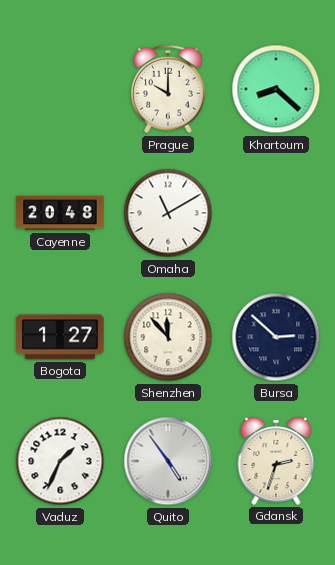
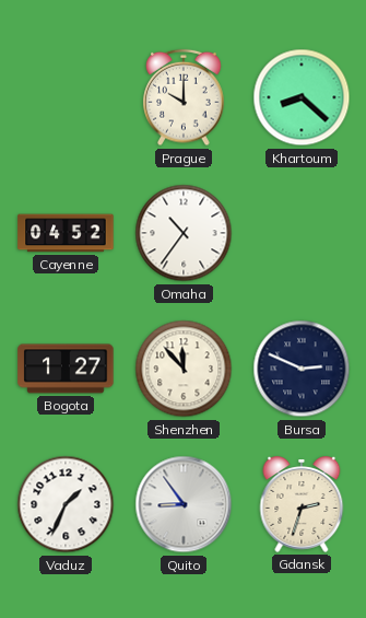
Cayenne: 20:48 -> 04:52 (66, 233)
Omaha: 11:10 -> 10:36 (184, 233)
Bursa: 2:52 -> 2:49 (302, 369)
Quito: 4:54 -> 8:54 (184, 504)
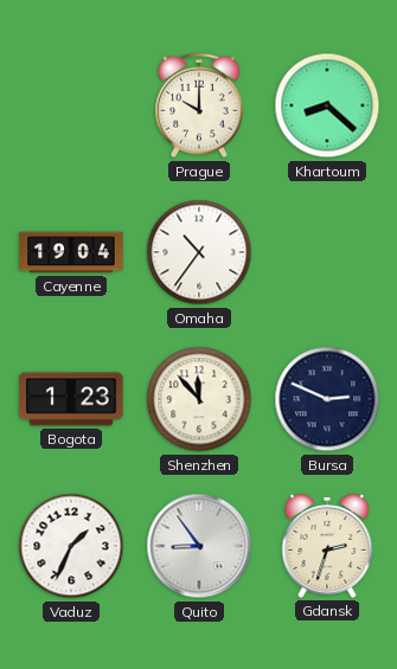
Cayenne: 04:52 -> 19:04 (71, 252)
Bogota: 1:27 -> 1:23 (71, 399)
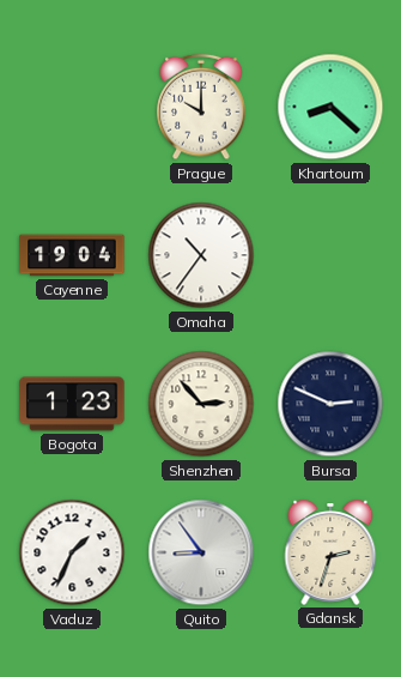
Shenzhen: 11:53 -> 2:53 (201, 404)
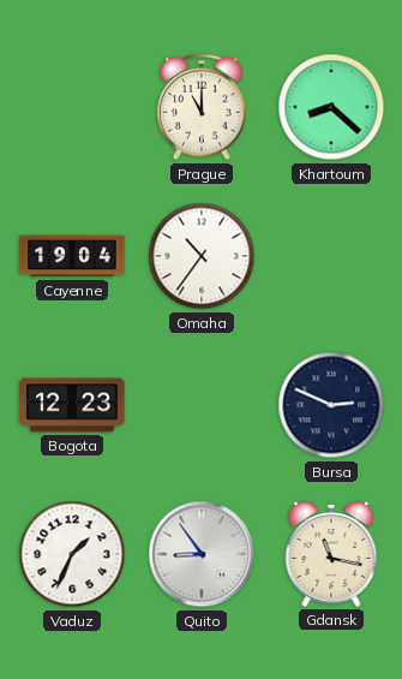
Prague: 10:00 -> 11:00 (202, 107)
Bogota: 1:23 -> 12:23 (72, 405)
Shenzhen: 2:53 -> none (201, 404)
Gdansk: 2:33 -> 11:17 (331, 554)
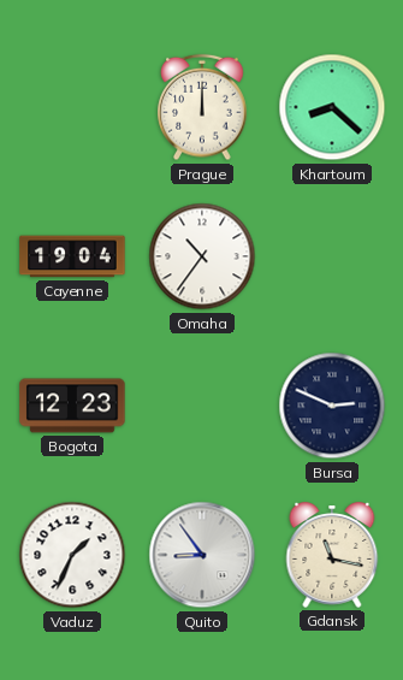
Prague: 11:00 -> 12:00 (202, 107)
